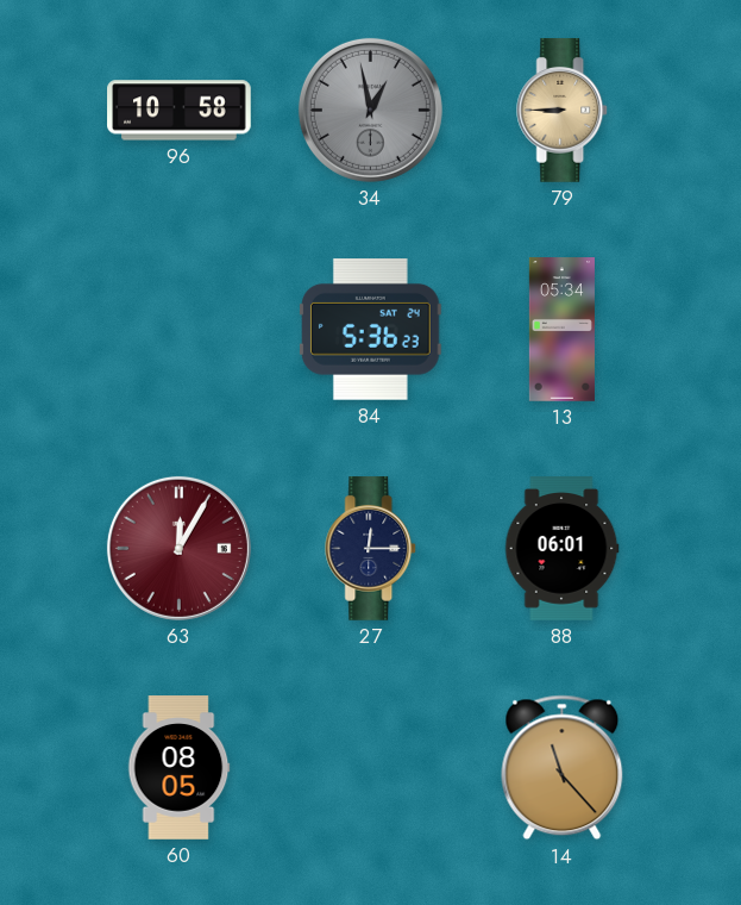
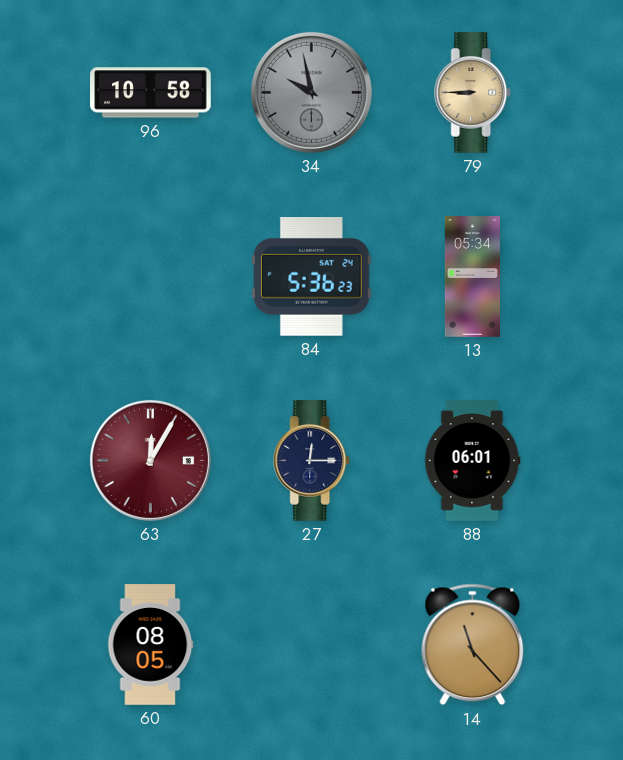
34: 12:58 -> 9:58 (311, 92)
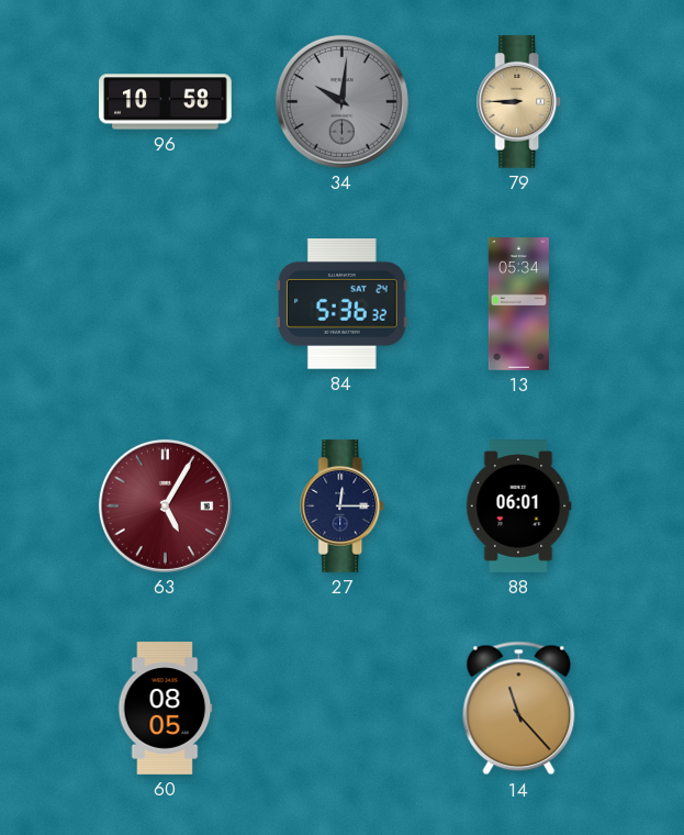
34: 9:58 -> 10:01 (341, 101)
84: 5:36:23 -> 5:36:32 (341, 304)
63: 12:05 -> 5:05 (165, 505)
